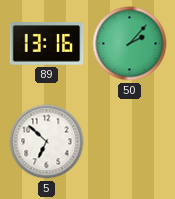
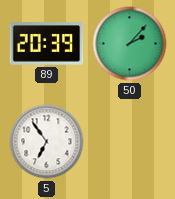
89: 13:16 -> 20:39 (47, 44)
5: 6:52 -> 6:54 (47, 142)
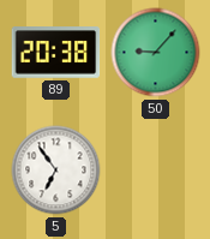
89: 20:39 -> 20:38 (56, 53)
50: 2:07 -> 9:07 (156, 53)
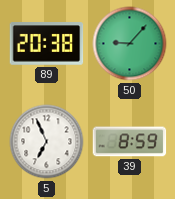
5: 6:54 -> 6:56 (47, 142)
39: none -> 8:59 (130, 142)
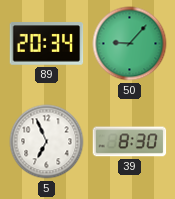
89: 20:38 -> 20:34 (47, 44)
39: 8:59 -> 8:30 (130, 142)
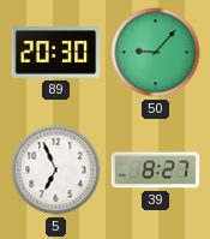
89: 20:34 -> 20:30 (56, 53)
39: 8:30 -> 8:27 (156, 171)
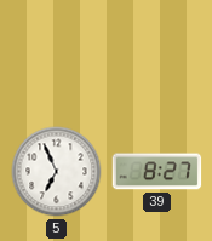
89: 20:30 -> none (56, 53)
50: 9:07 -> none (156, 53)
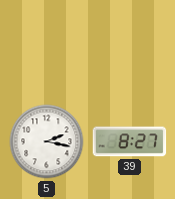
5: 6:56 -> 2:17 (47, 142)
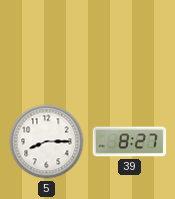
5: 2:17 -> 8:15 (47, 142)
